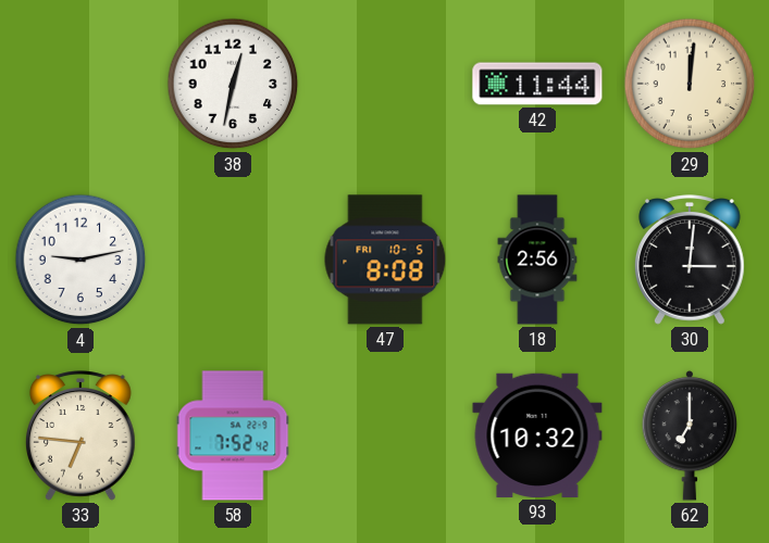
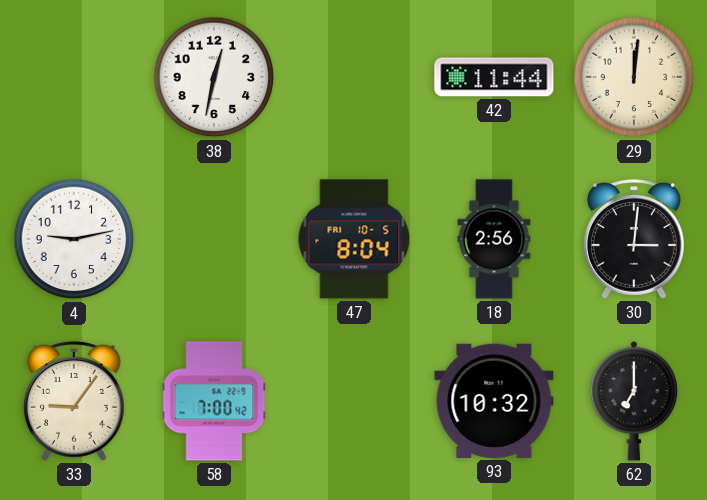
47: 8:08 -> 8:04 (354, 239)
33: 6:46 -> 9:06 (74, 401)
58: 7:52 -> 7:00 (214, 401)
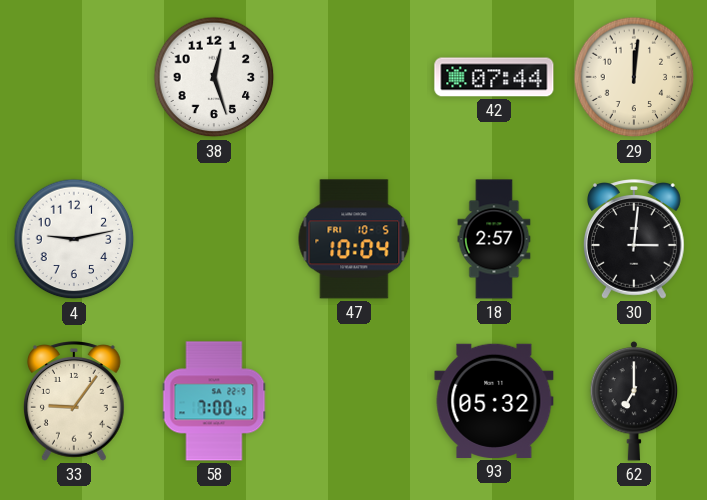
38: 12:32 -> 12:27 (214, 77)
42: 11:44 -> 07:44 (494, 77)
47: 8:04 -> 10:04 (354, 239)
18: 2:56 -> 2:57 (494, 239)
93: 10:32 -> 05:32 (494, 401)
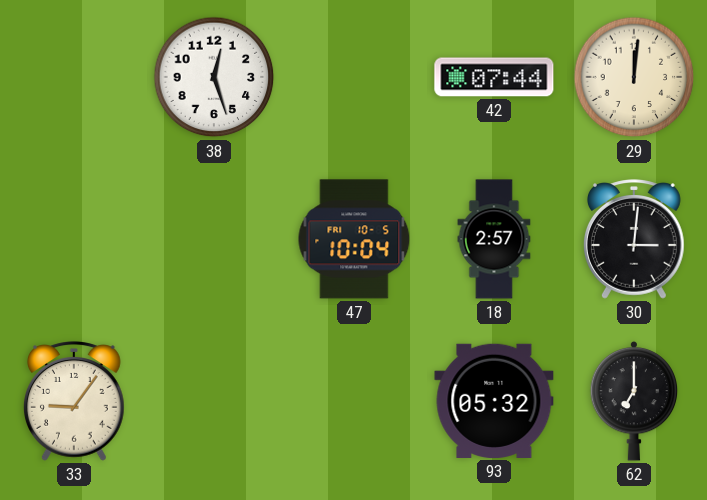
4: 9:13 -> none (74, 239)
58: 7:00 -> none (214, 401)
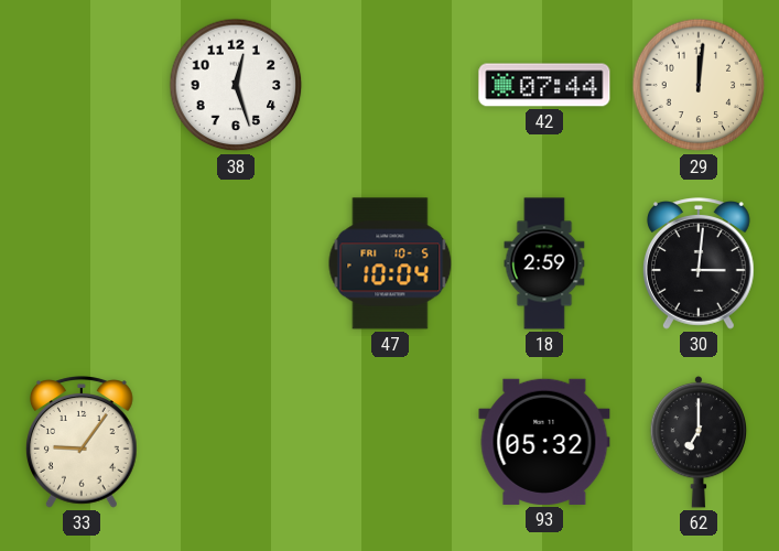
18: 2:57 -> 2:59 (544, 263)
